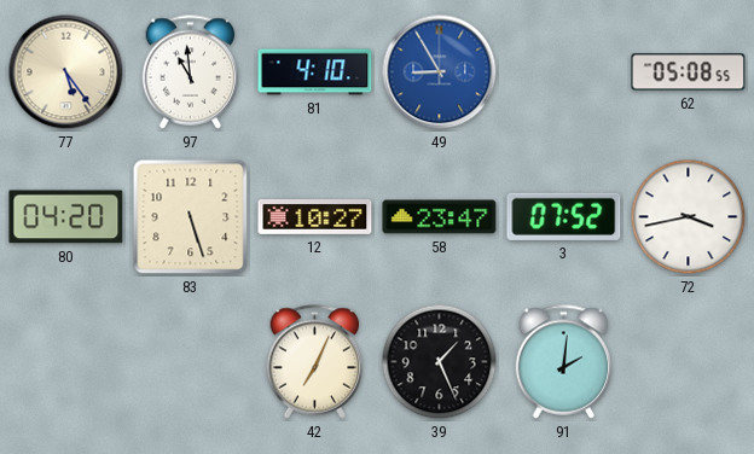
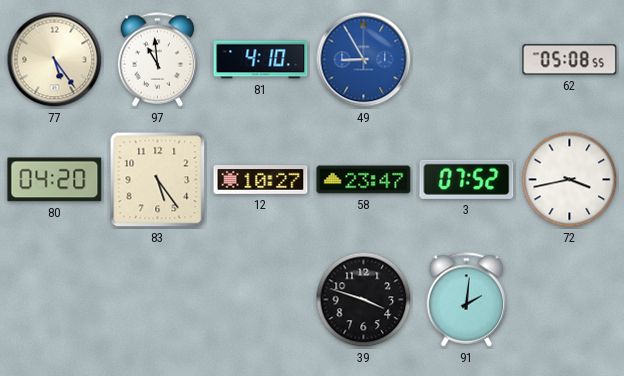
83: 5:27 -> 5:24 (158, 180)
42: 7:04 -> none (315, 362)
39: 1:26 -> 3:48 (364, 300)
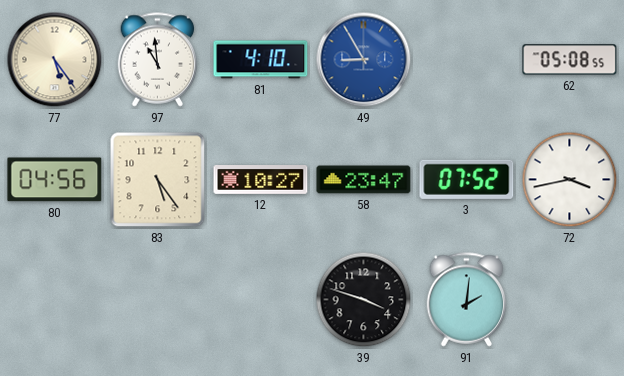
80: 04:20 -> 04:56 (55, 180)
